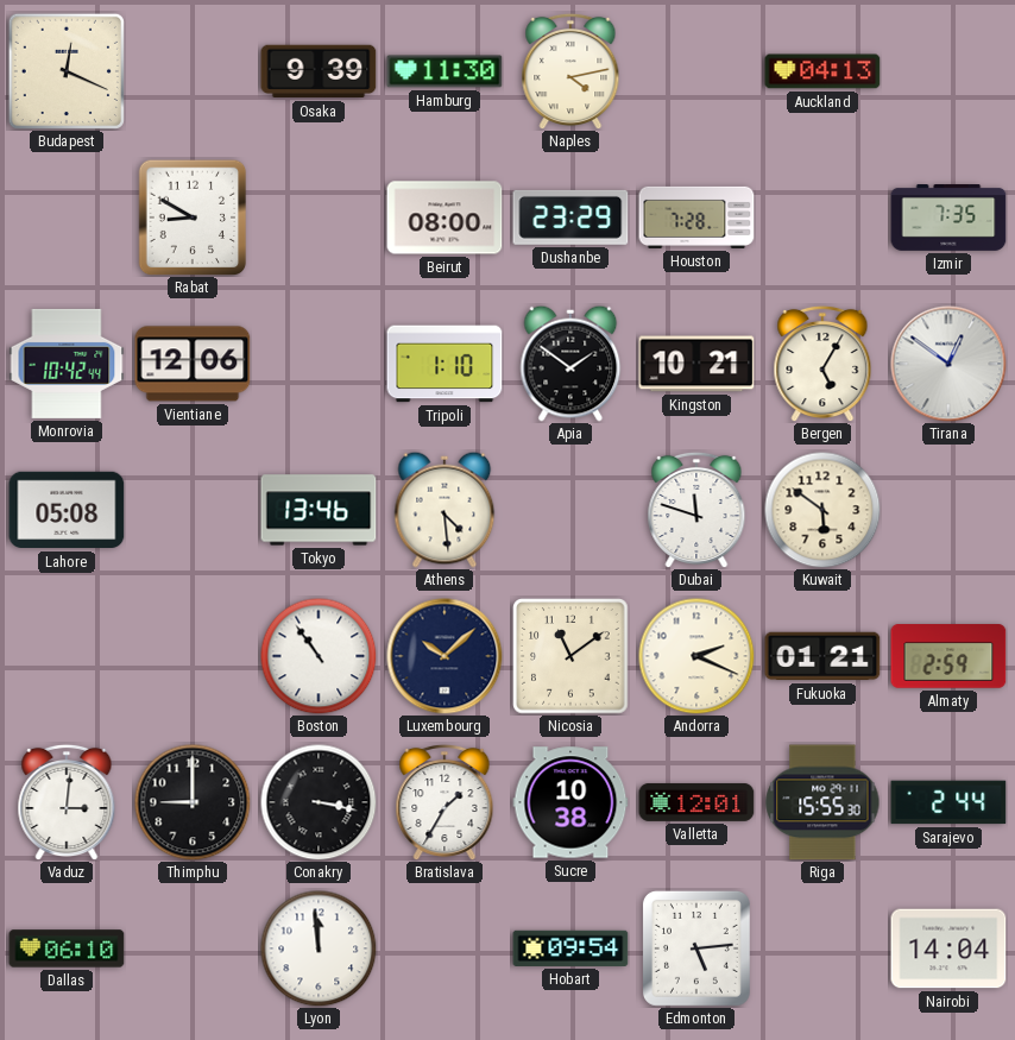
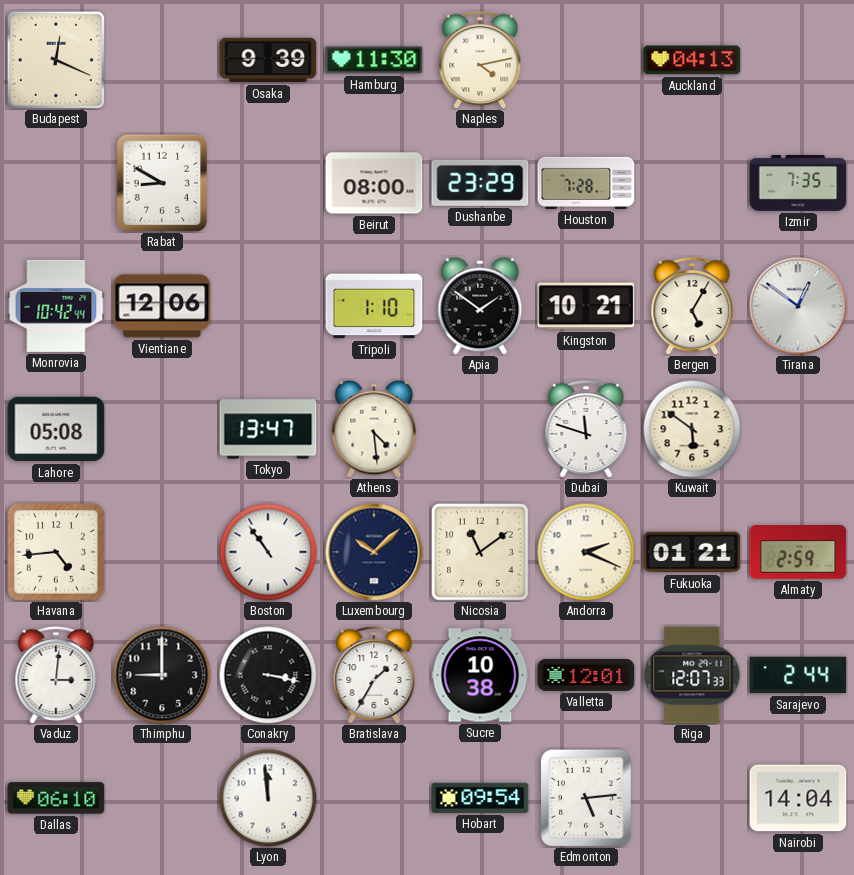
Tokyo: 13:46 -> 13:47 (268, 429)
Havana: none -> 4:44 (56, 552)
Riga: 15:55 -> 12:07 (692, 675)
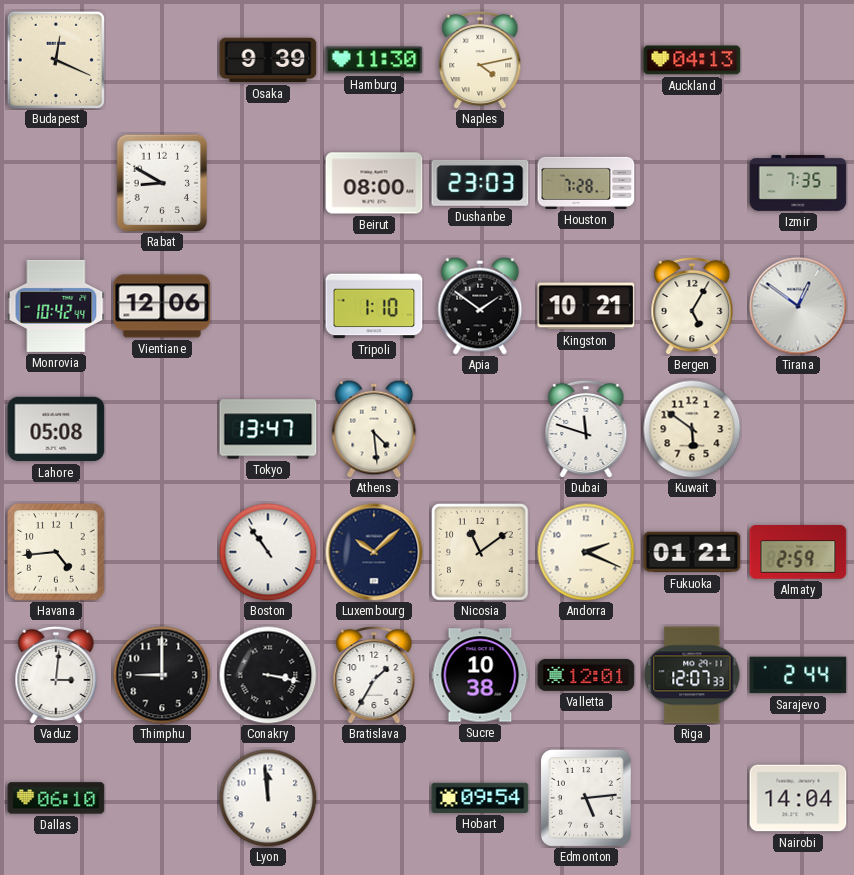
Dushanbe: 23:29 -> 23:03 (480, 183)
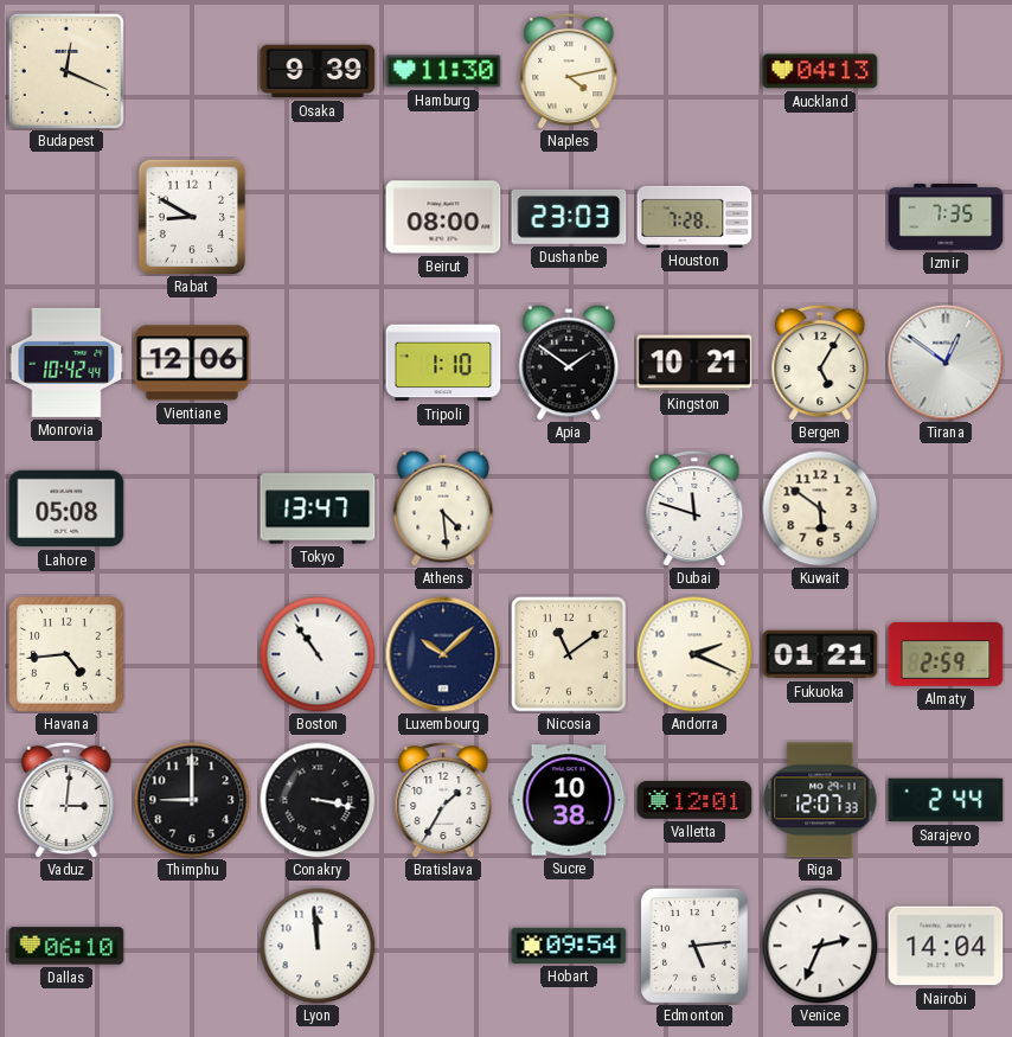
Venice: none -> 2:34 (820, 946)
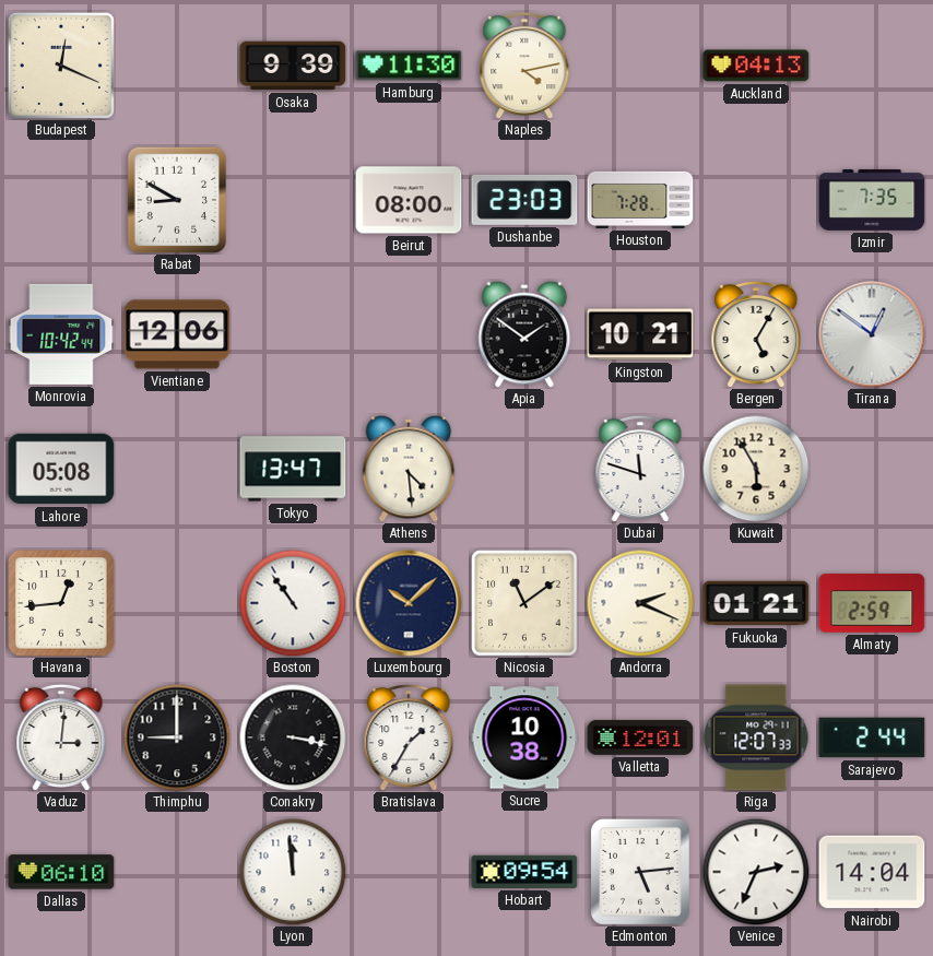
Tripoli: 1:10 -> none (443, 363)
Kuwait: 5:51 -> 5:55 (756, 469)
Havana: 4:44 -> 12:44 (61, 603)
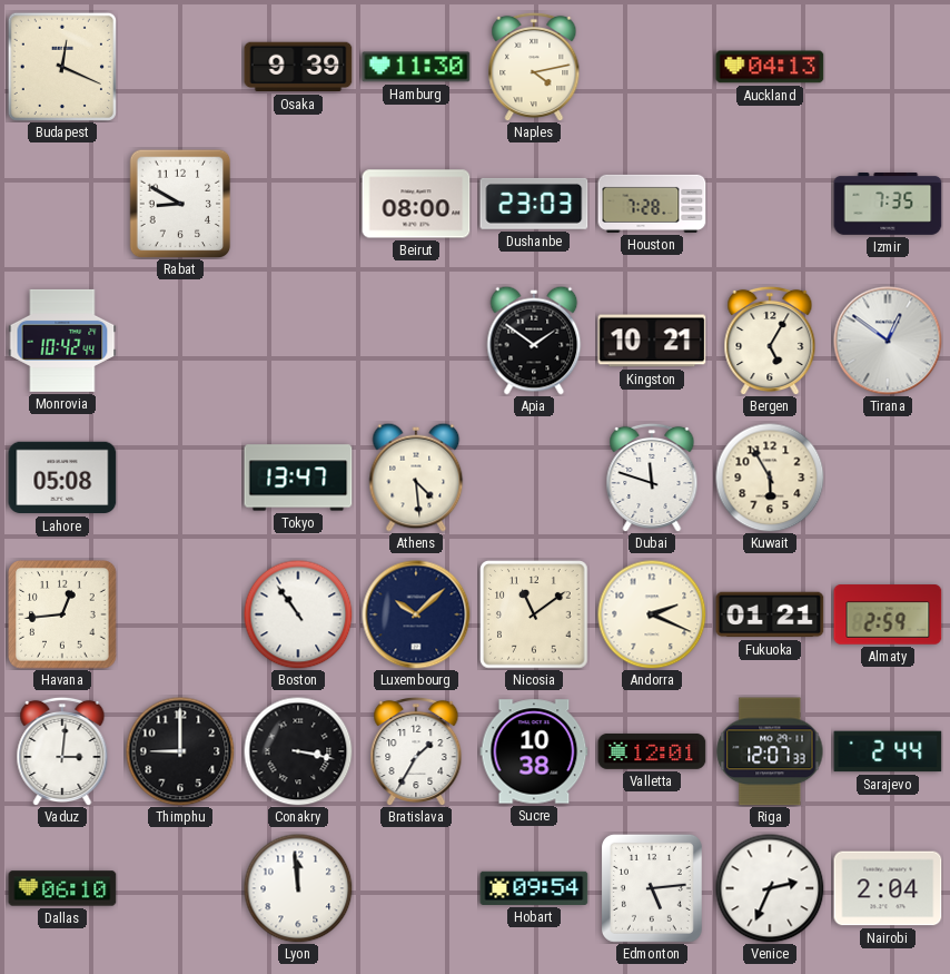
Vientiane: 12:06 -> none (177, 334)
Nairobi: 14:04 -> 2:04 (888, 888)
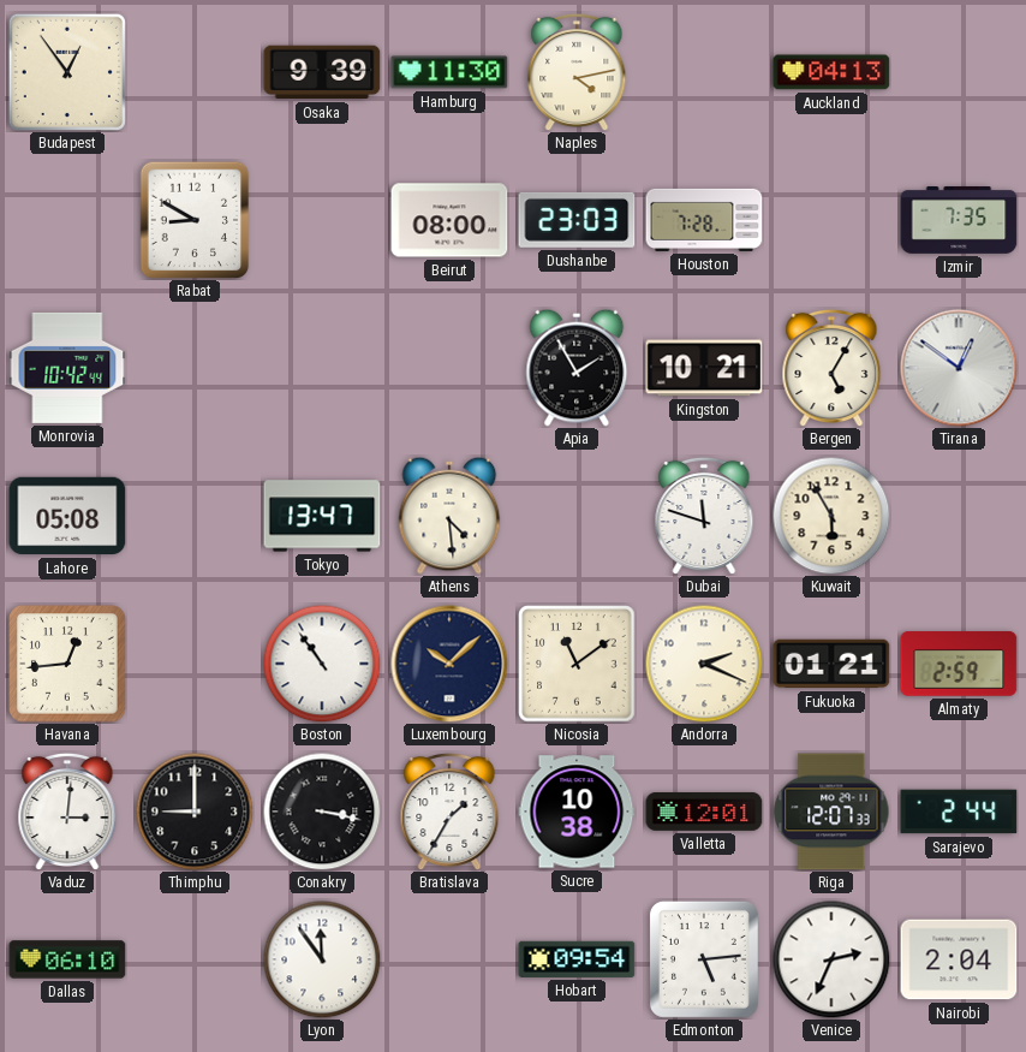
Budapest: 12:19 -> 12:54 (67, 72)
Apia: 1:51 -> 1:55 (577, 368)
Lyon: 11:59 -> 11:54 (322, 959)
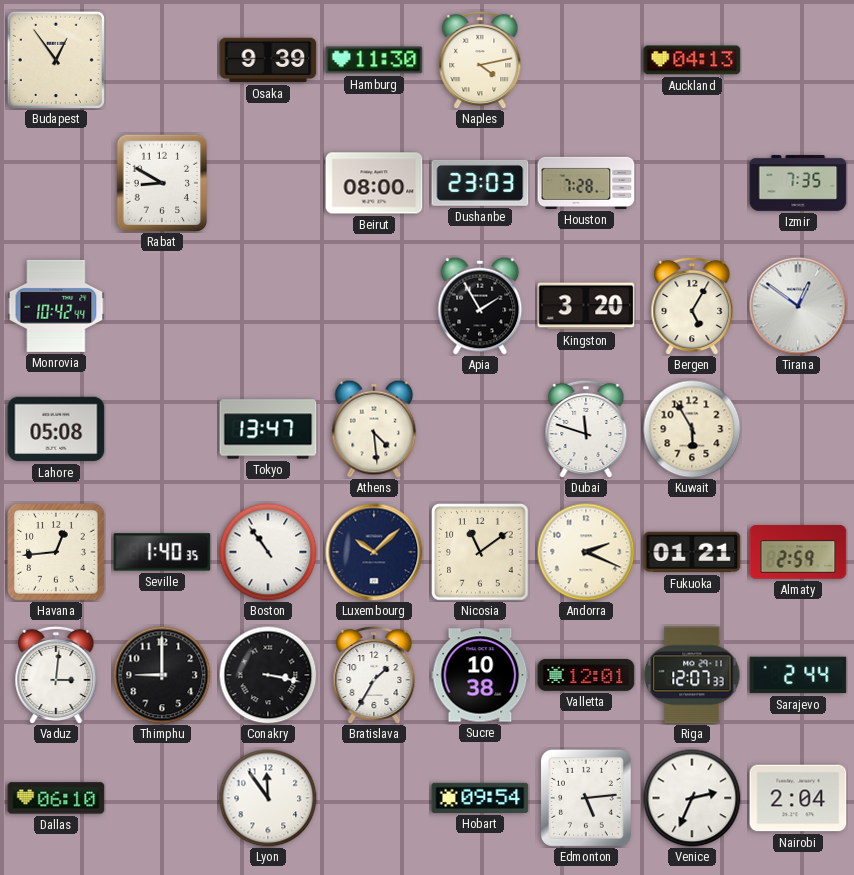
Kingston: 10:21 -> 3:20 (586, 306)
Seville: none -> 1:40 (162, 552)
